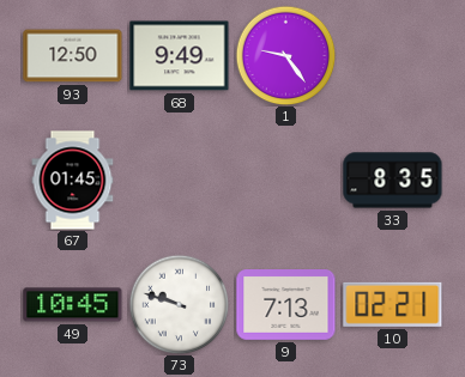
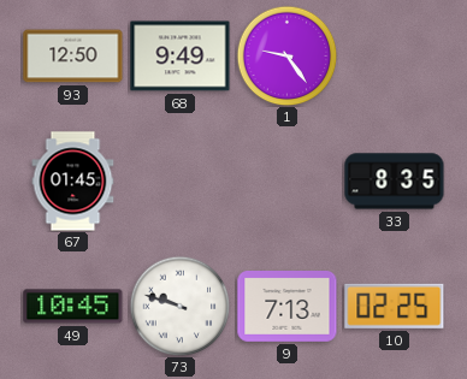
10: 02:21 -> 02:25 (395, 306)
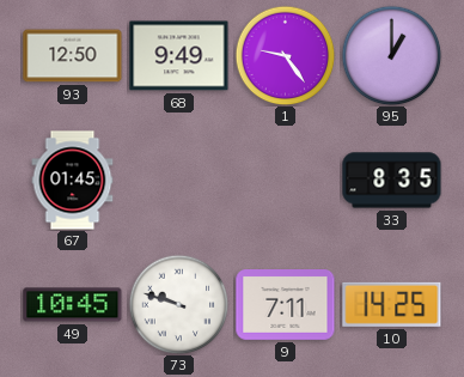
95: none -> 1:00 (391, 55)
9: 7:13 -> 7:11 (286, 305)
10: 02:25 -> 14:25 (392, 304)
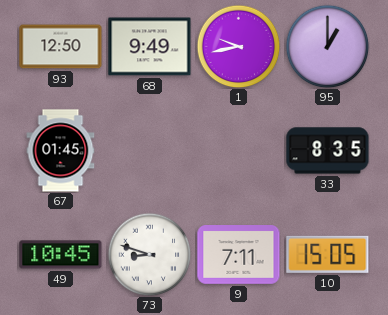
1: 9:24 -> 9:43 (238, 46)
73: 9:48 -> 8:48 (149, 254)
10: 14:25 -> 15:05 (328, 254)
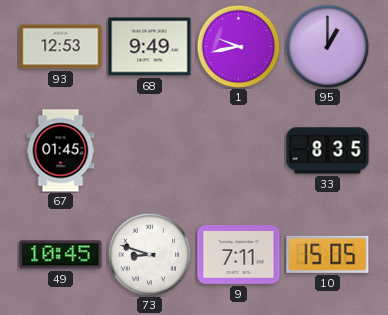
93: 12:50 -> 12:53 (61, 47)
